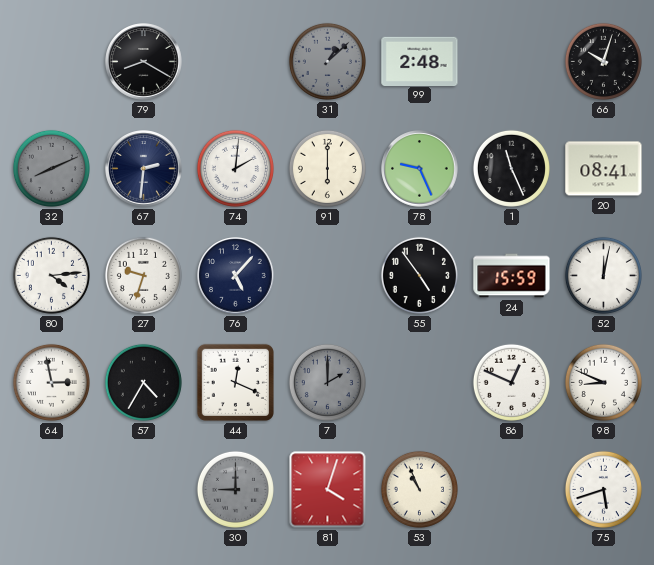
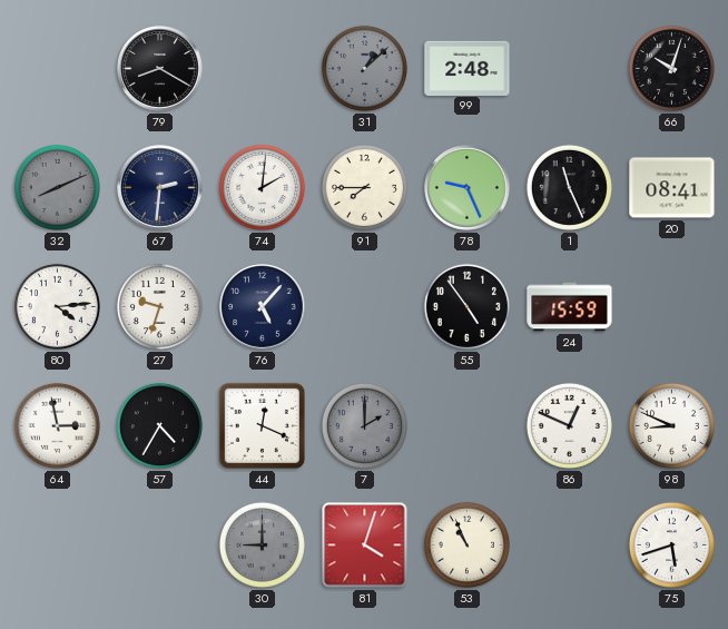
91: 6:00 -> 7:45 (364, 187)
52: 12:02 -> none (603, 275)
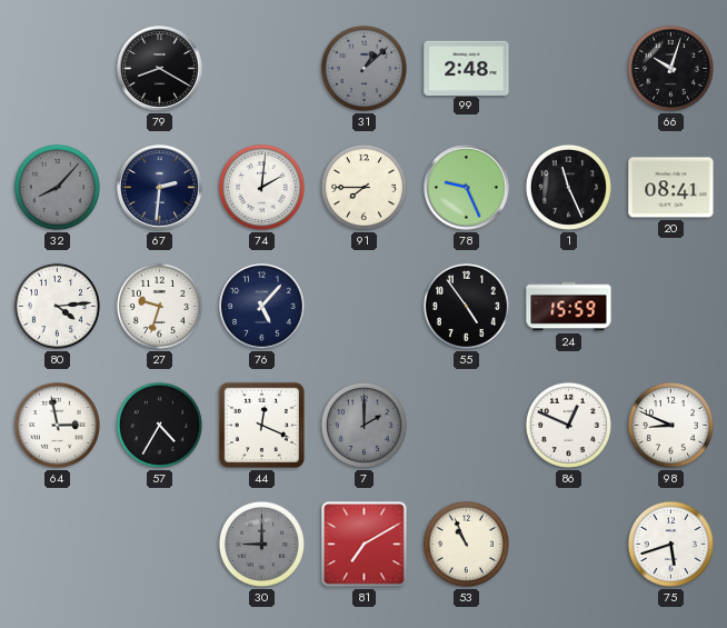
32: 8:11 -> 8:07 (57, 187)
81: 4:03 -> 7:10 (365, 545)
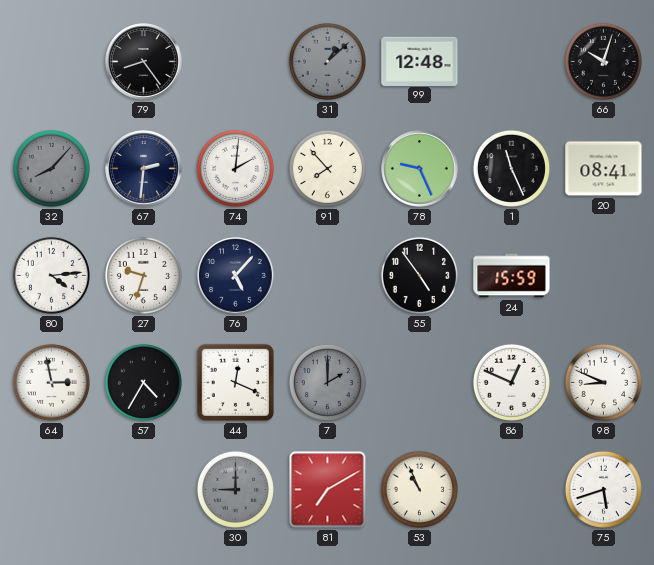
79: 8:20 -> 8:24 (144, 62)
99: 2:48 -> 12:48 (420, 61)
91: 7:45 -> 7:53 (327, 168)
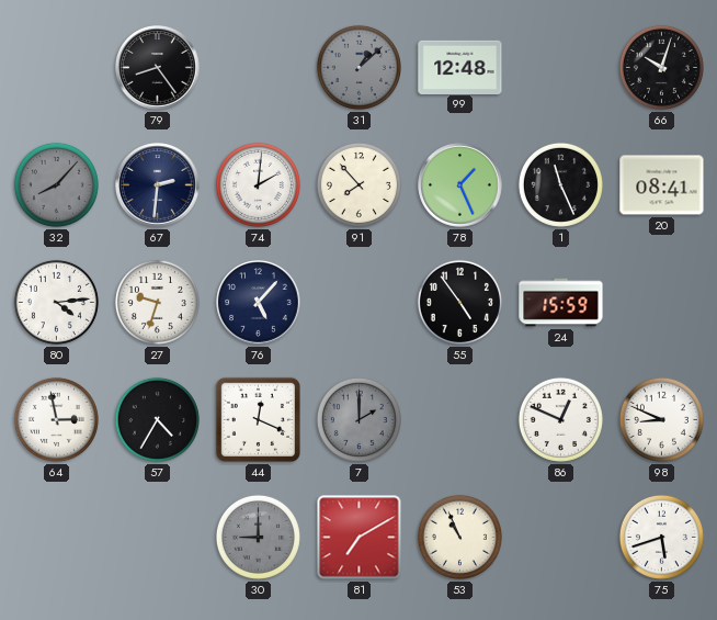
78: 9:26 -> 1:26 (460, 185)
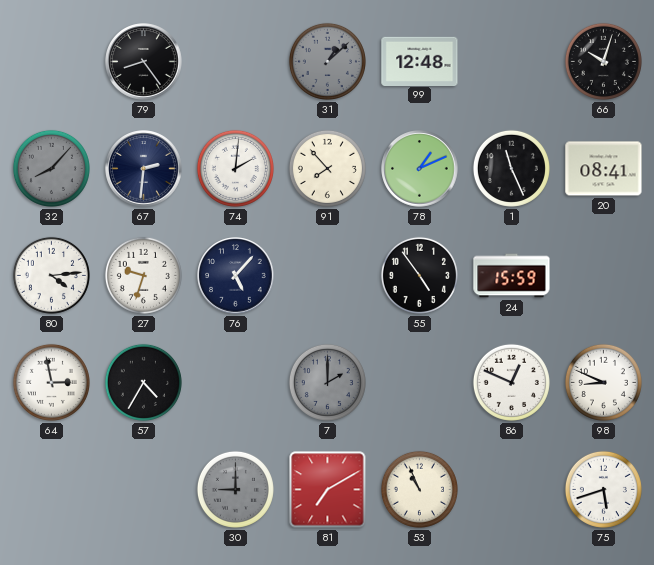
78: 1:26 -> 1:11 (420, 169)
44: 12:19 -> none (258, 419)
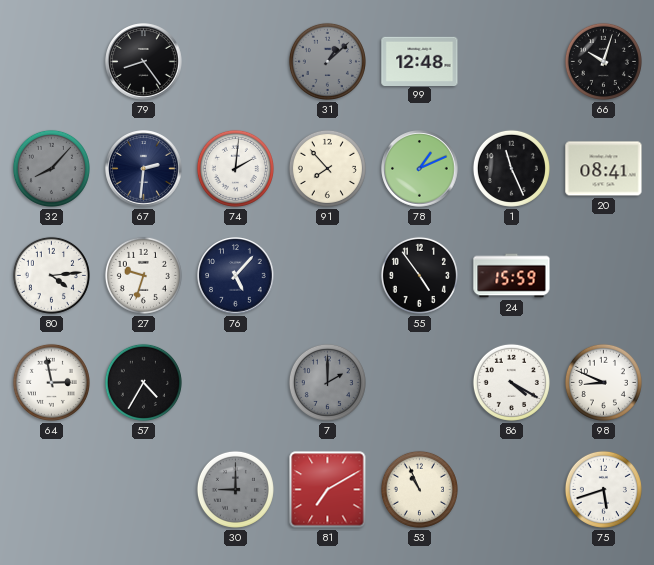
86: 12:49 -> 4:20 (511, 382)
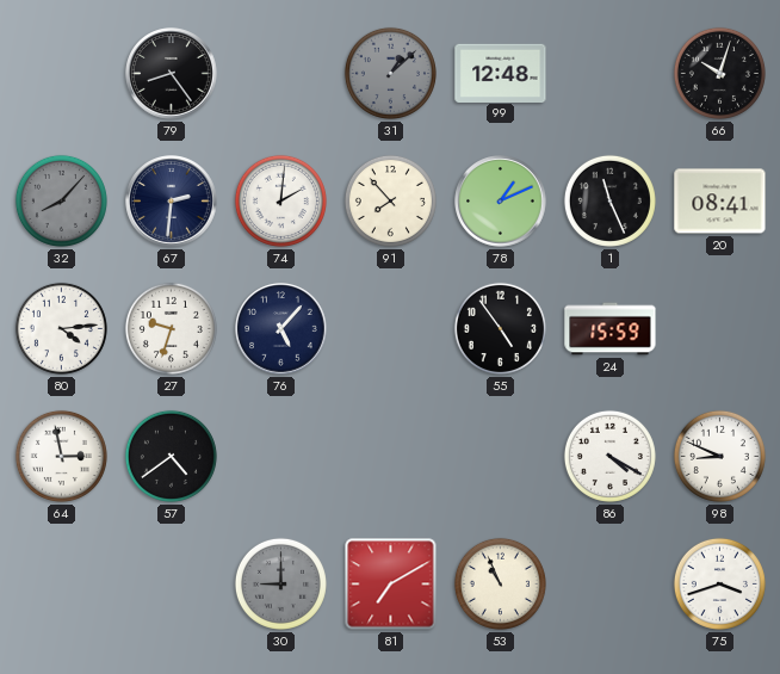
57: 4:35 -> 4:39 (171, 456)
7: 2:00 -> none (327, 382)
75: 5:42 -> 3:42 (719, 583)
